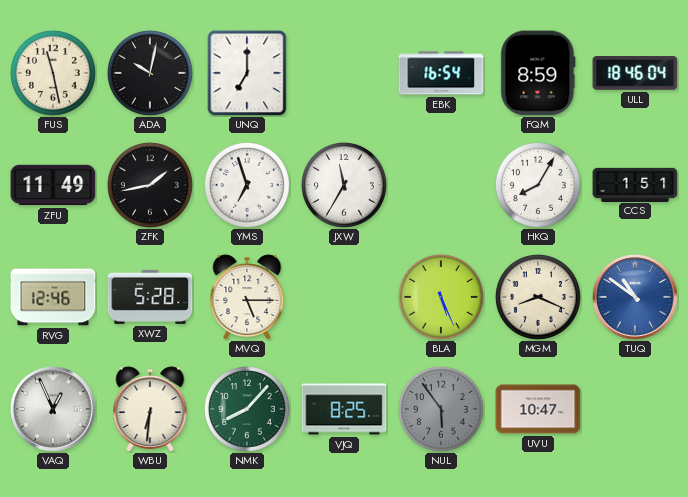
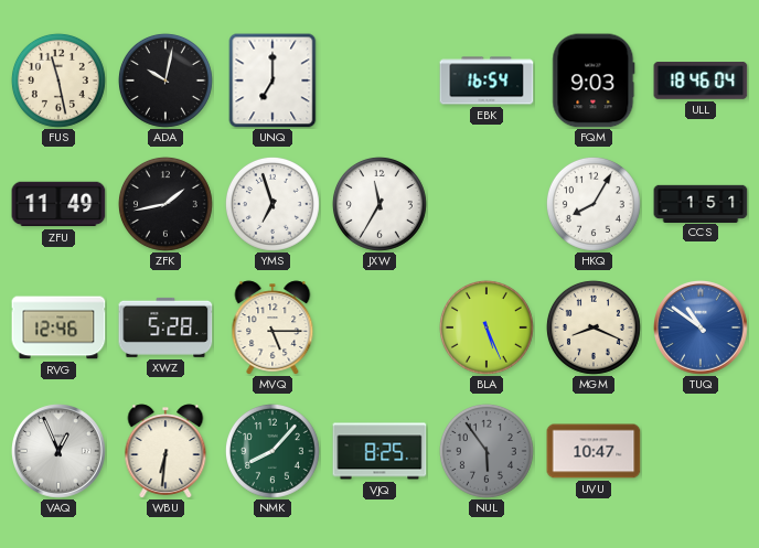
FQM: 8:59 -> 9:03 (594, 80)
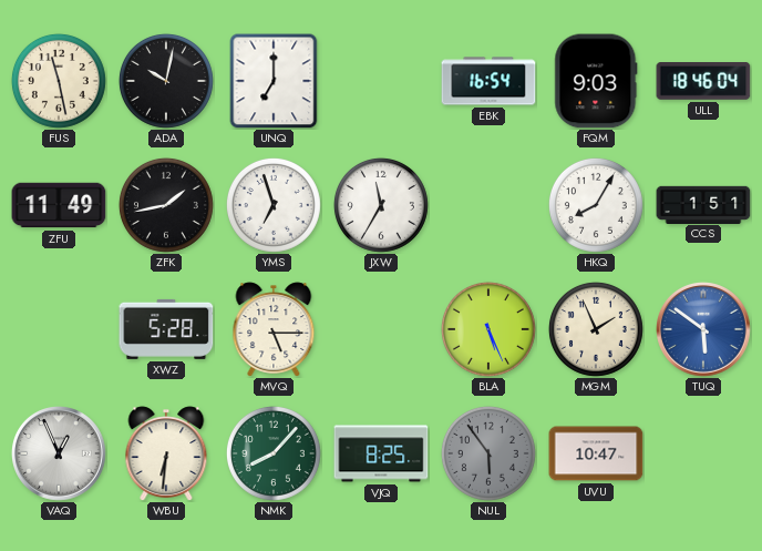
RVG: 12:46 -> none (58, 327)
MGM: 8:19 -> 1:56 (596, 329)
TUQ: 10:51 -> 5:51 (704, 330)
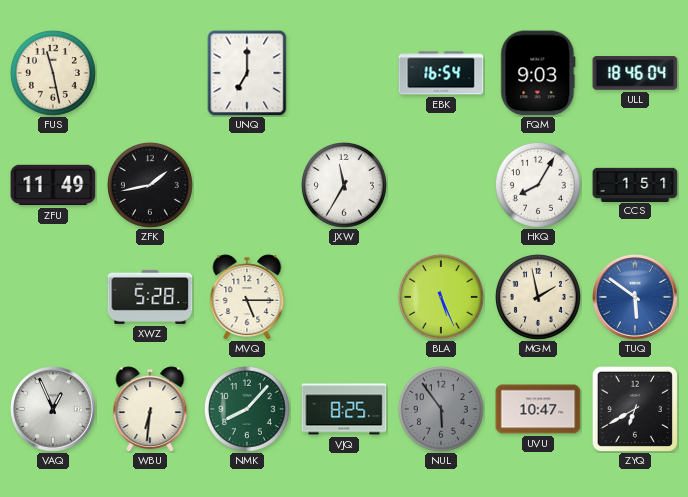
ADA: 10:02 -> none (166, 81)
YMS: 6:57 -> none (274, 205)
MGM: 1:56 -> 1:58 (538, 297)
ZYQ: none -> 6:40 (634, 408)
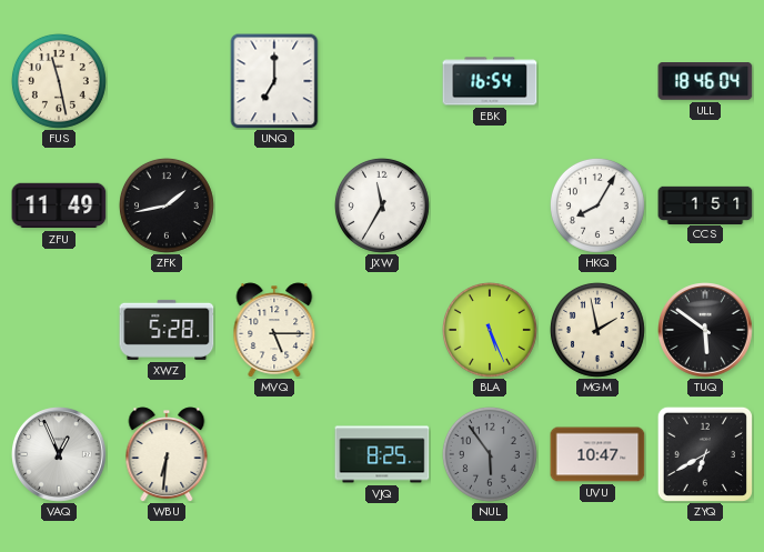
FQM: 9:03 -> none (538, 73)
TUQ dial: blue -> black (706, 331)
NMK: 8:07 -> none (247, 409)
